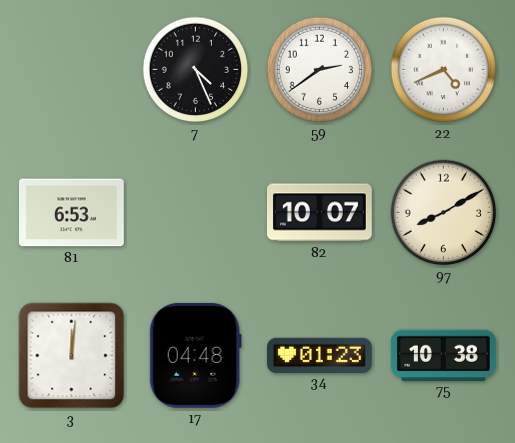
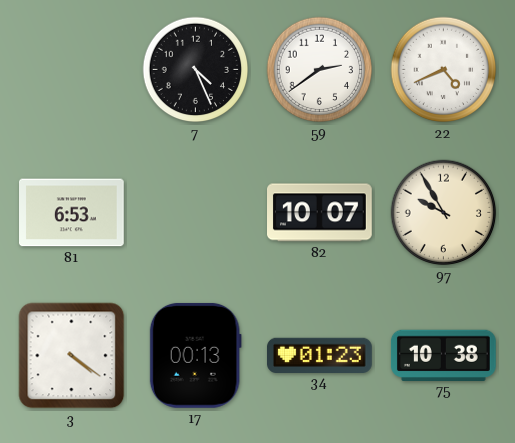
97: 8:10 -> 9:55 (444, 213)
3: 12:01 -> 4:21 (72, 356)
17: 04:48 -> 00:13 (195, 355)
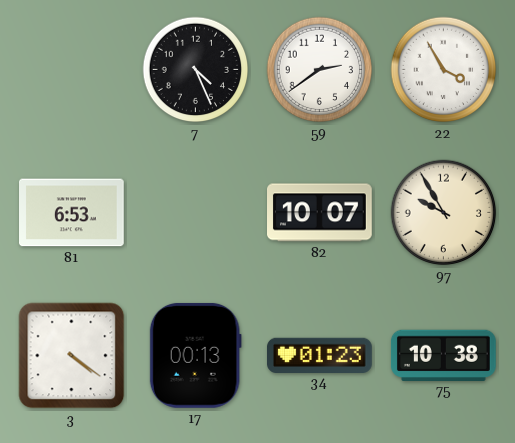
22: 4:41 -> 3:55 (444, 70)
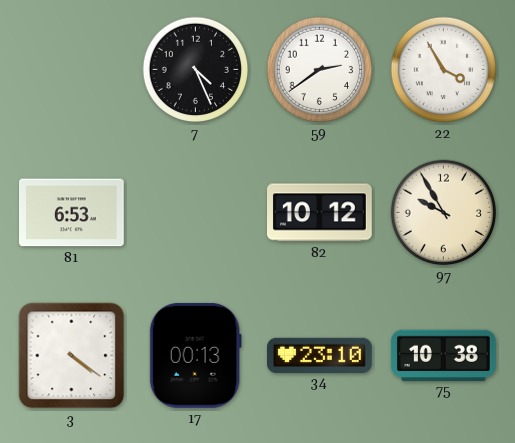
82: 10:07 -> 10:12 (320, 213)
34: 01:23 -> 23:10 (320, 355)
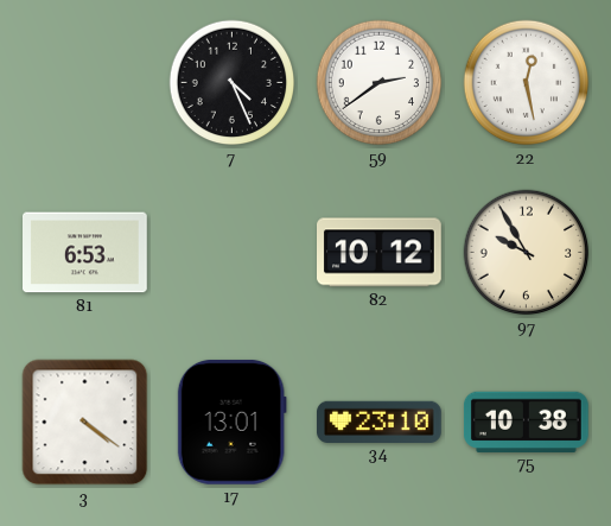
22: 3:55 -> 12:28 (527, 83)
17: 00:13 -> 13:01 (231, 422)
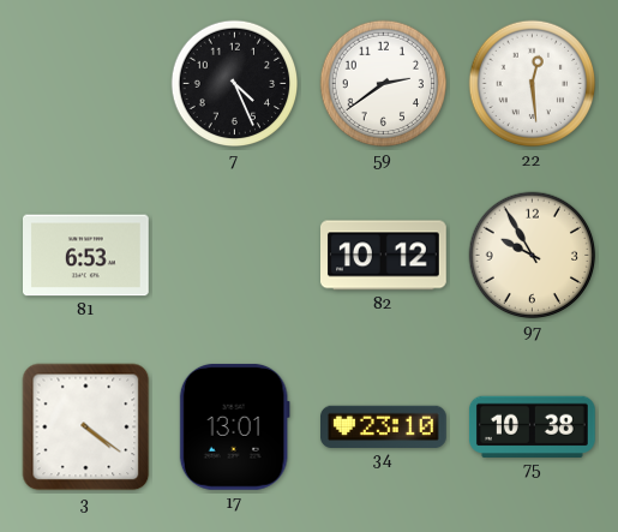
22: 12:28 -> 12:29 (533, 84)
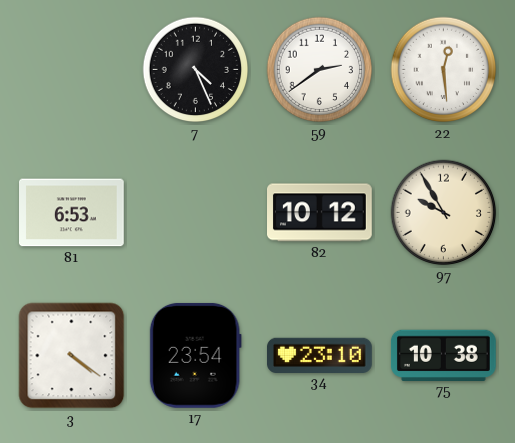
17: 13:01 -> 23:54 (195, 355)
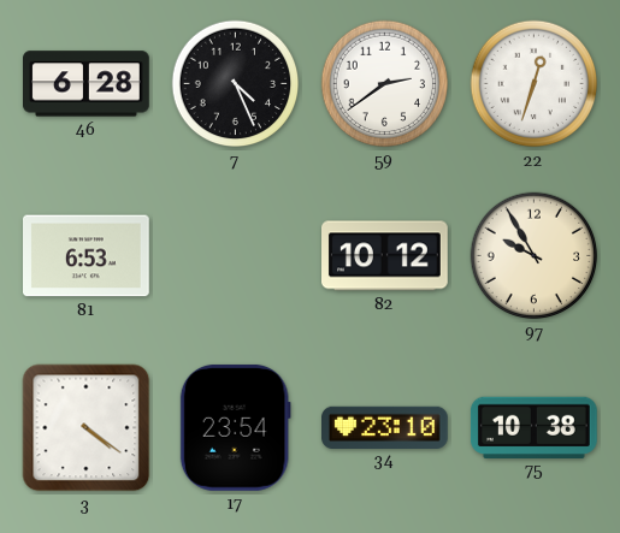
46: none -> 6:28 (87, 84)
22: 12:29 -> 12:33 (535, 84)
